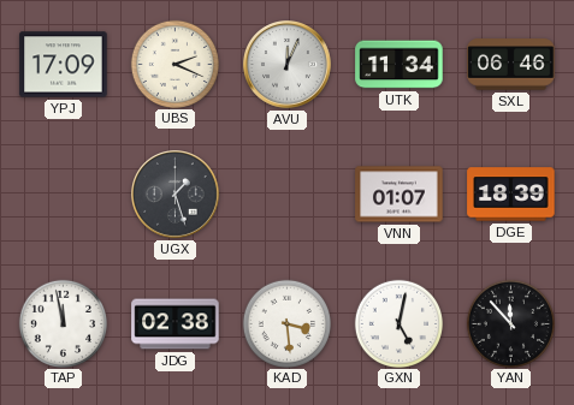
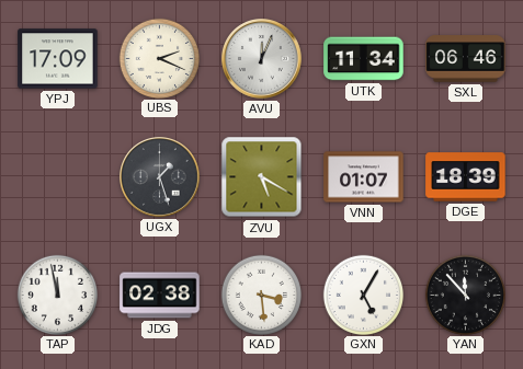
ZVU: none -> 5:20 (262, 177)
GXN: 5:02 -> 5:05 (363, 295)
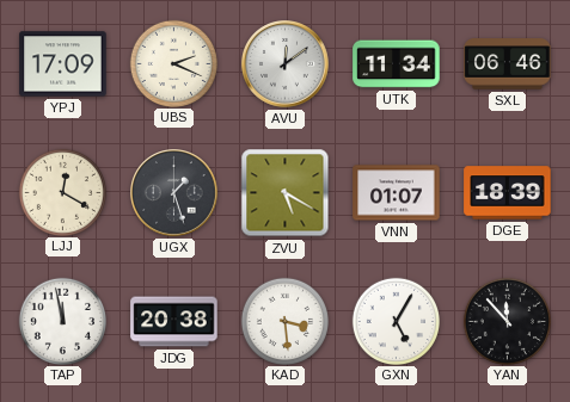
AVU: 12:04 -> 12:09 (286, 64)
LJJ: none -> 12:20 (62, 192)
JDG: 02:38 -> 20:38 (174, 322)
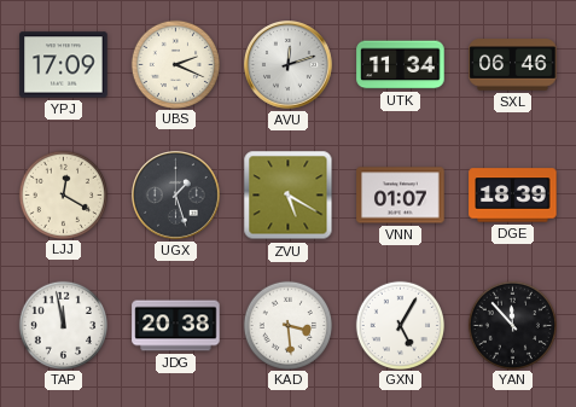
AVU: 12:09 -> 12:12 (289, 65)
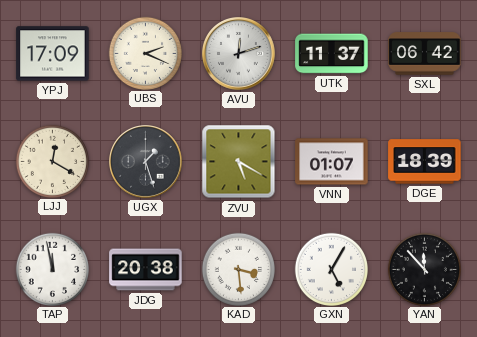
UTK: 11:34 -> 11:37 (332, 54)
SXL: 06:46 -> 06:42 (425, 54)
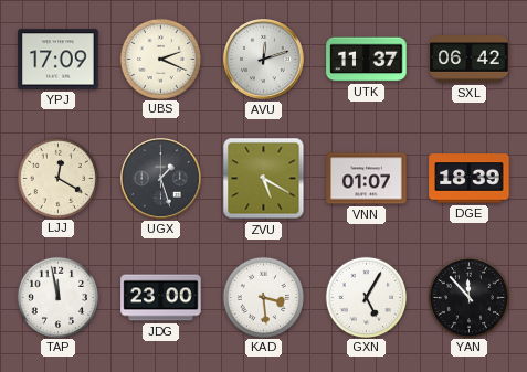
JDG: 20:38 -> 23:00 (161, 298)
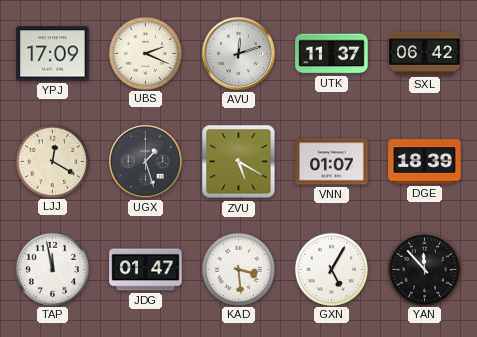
JDG: 23:00 -> 01:47 (146, 270)
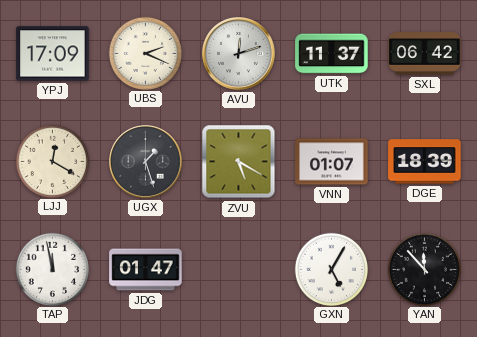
KAD: 3:29 -> none (238, 269)
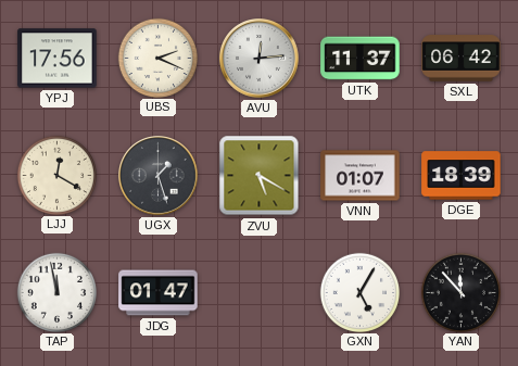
YPJ: 17:09 -> 17:56 (58, 59)
AVU: 12:12 -> 12:14 (260, 59)
